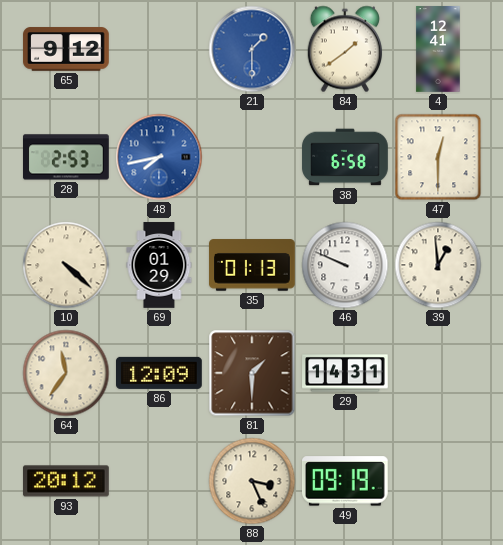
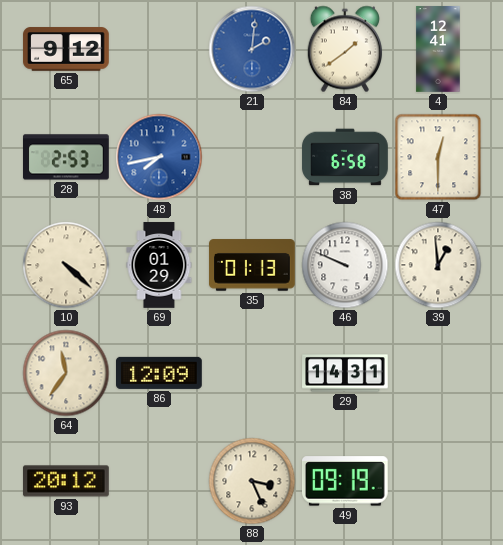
21: 1:30 -> 2:01 (252, 49)
81: 1:30 -> none (252, 373)
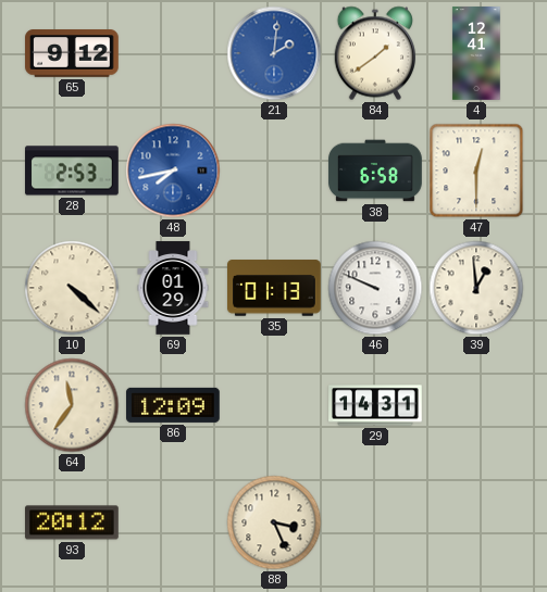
49: 09:19 -> none (345, 481)
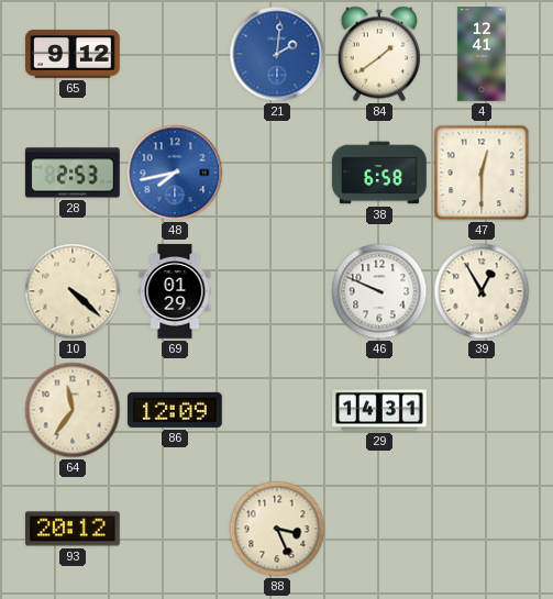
35: 01:13 -> none (274, 288)
39: 12:59 -> 12:55 (482, 291)
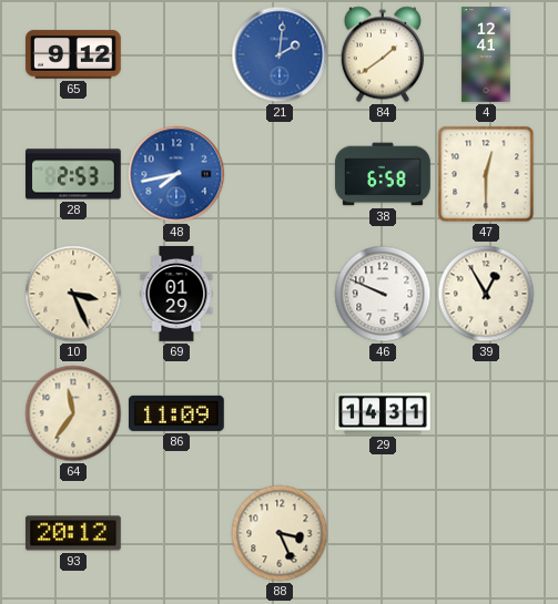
10: 4:22 -> 3:26 (73, 294)
86: 12:09 -> 11:09 (177, 413)
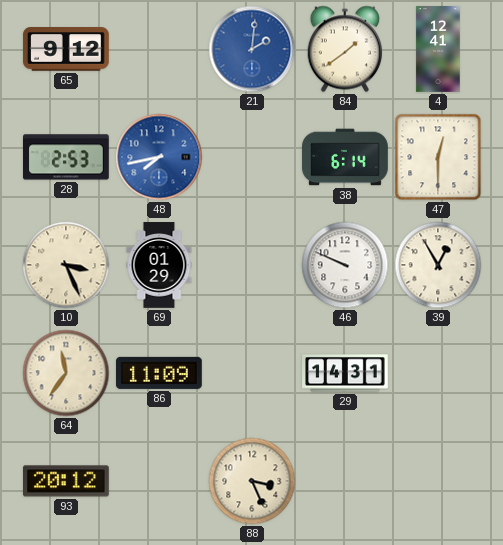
38: 6:58 -> 6:14 (345, 157)
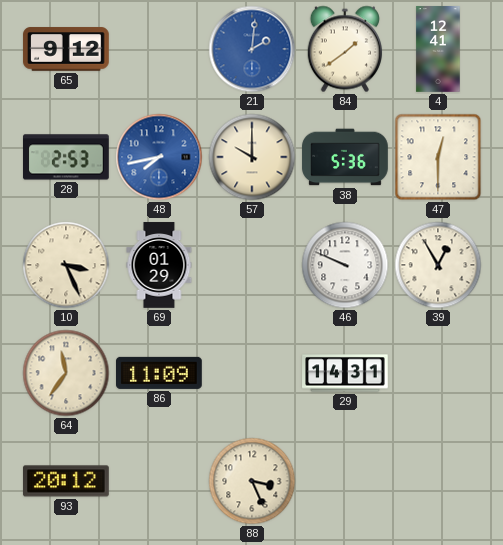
57: none -> 10:00 (252, 157)
38: 6:14 -> 5:36 (345, 157)
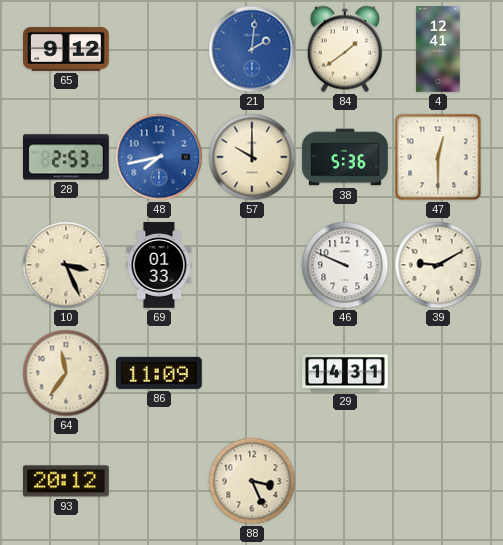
69: 01:29 -> 01:33 (159, 265)
39: 12:55 -> 9:10 (438, 265)
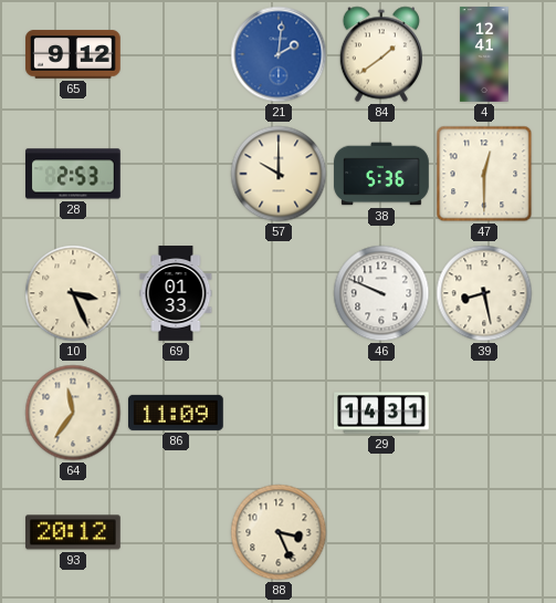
48: 7:43 -> none (159, 157)
39: 9:10 -> 8:28 (484, 293)
